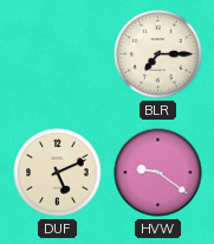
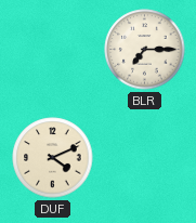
DUF: 5:11 -> 4:11 (53, 158)
HVW: 9:21 -> none (158, 173)
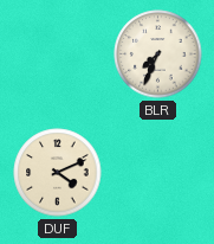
BLR: 7:15 -> 7:34 (158, 54)
